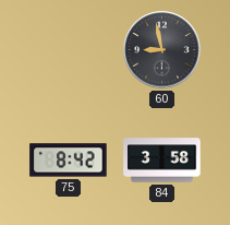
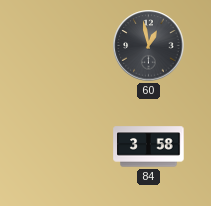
60: 8:58 -> 12:58 (149, 46)
75: 8:42 -> none (69, 161)
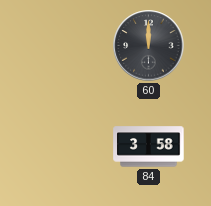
60: 12:58 -> 12:00 (149, 46)
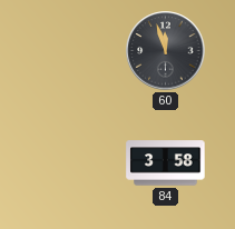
60: 12:00 -> 11:57 (166, 51)
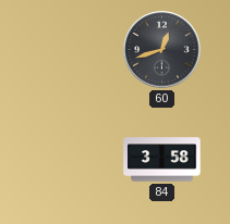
60: 11:57 -> 12:42 (162, 50)
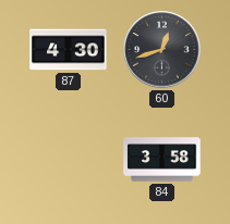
87: none -> 4:30 (69, 50)
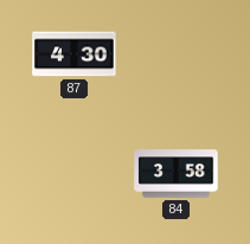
60: 12:42 -> none (162, 50)
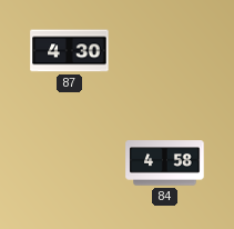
84: 3:58 -> 4:58 (165, 163)
